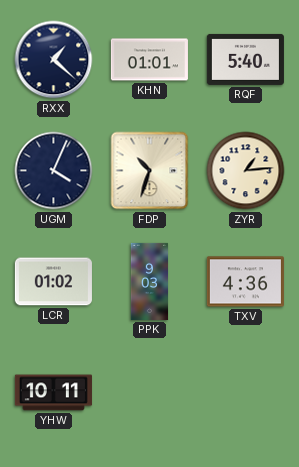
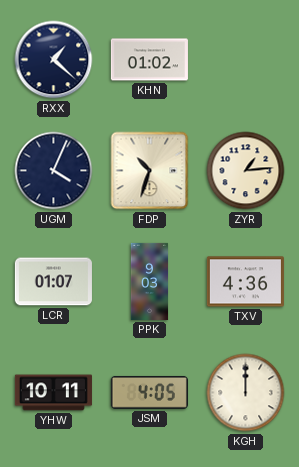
KHN: 01:01 -> 01:02 (149, 60)
RQF: 5:40 -> none (245, 59)
LCR: 01:02 -> 01:07 (53, 282)
JSM: none -> 4:05 (149, 392)
KGH: none -> 12:00 (246, 393)
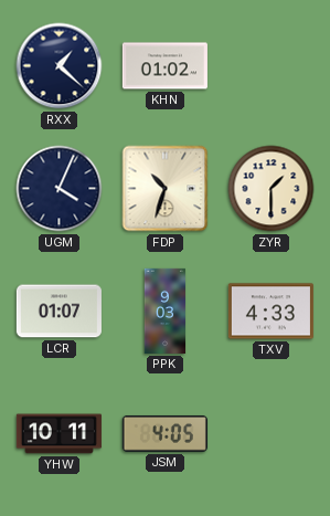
ZYR: 1:14 -> 1:30 (272, 189)
TXV: 4:36 -> 4:33 (270, 312)
KGH: 12:00 -> none (246, 393)
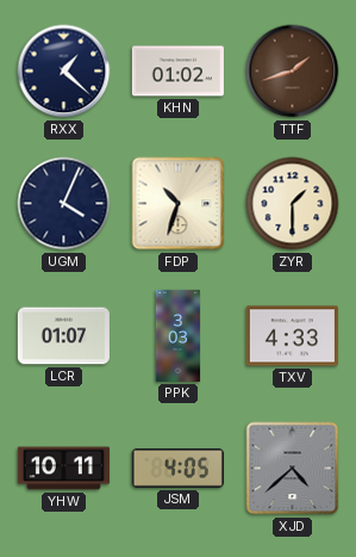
TTF: none -> 1:42 (293, 72)
PPK: 9:03 -> 3:03 (179, 335)
XJD: none -> 4:38 (293, 469)
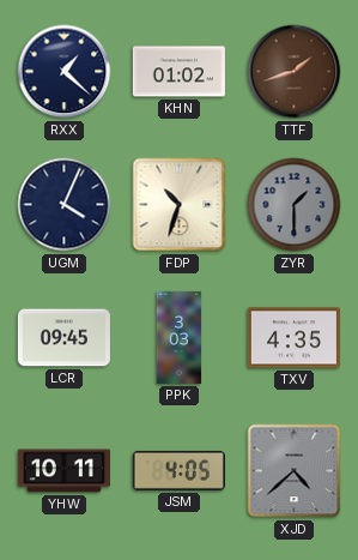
ZYR dial: cream -> grey (295, 205)
LCR: 01:07 -> 09:45 (63, 338)
TXV: 4:33 -> 4:35 (293, 338)
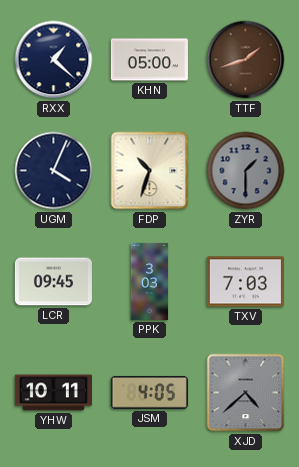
KHN: 01:02 -> 05:00 (149, 60)
TXV: 4:35 -> 7:03 (245, 282)
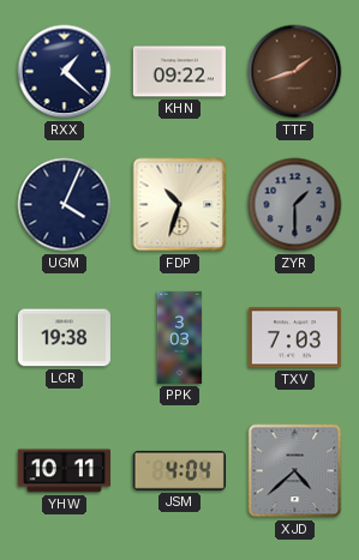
KHN: 05:00 -> 09:22 (179, 72)
LCR: 09:45 -> 19:38 (64, 338)
JSM: 4:05 -> 4:04 (179, 470)
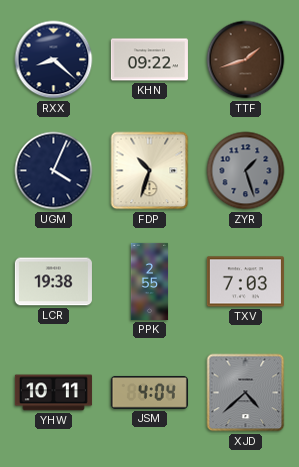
RXX: 1:22 -> 8:22 (54, 60)
ZYR: 1:30 -> 1:27 (246, 171)
PPK: 3:03 -> 2:55 (150, 281)
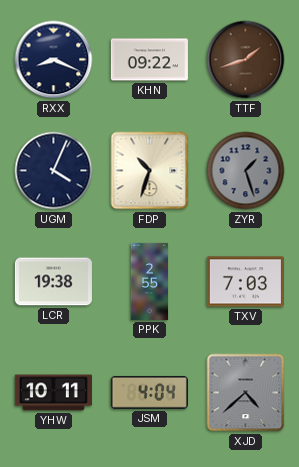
RXX: 8:22 -> 8:19 (54, 60)
